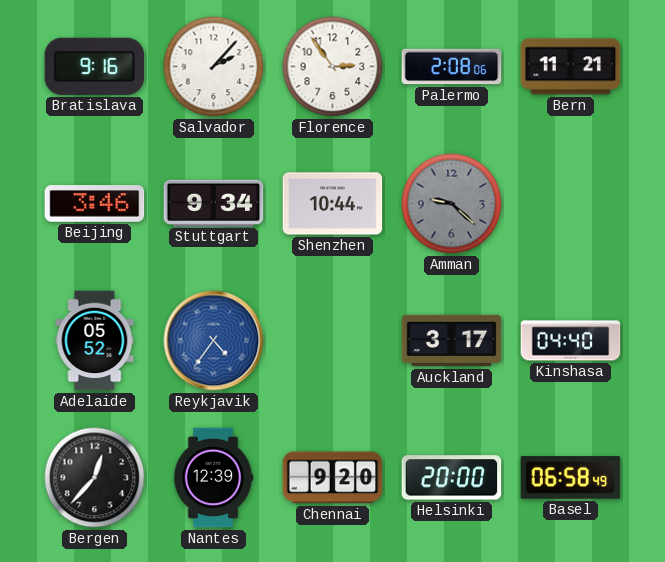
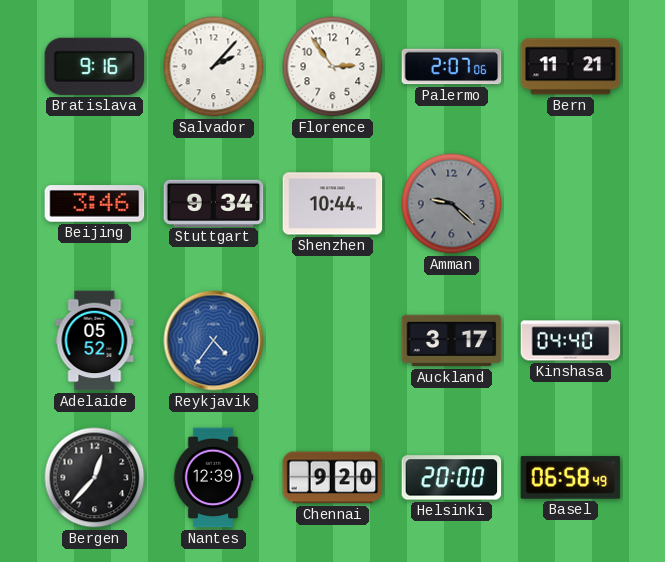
Palermo: 2:08 -> 2:07 (452, 67)
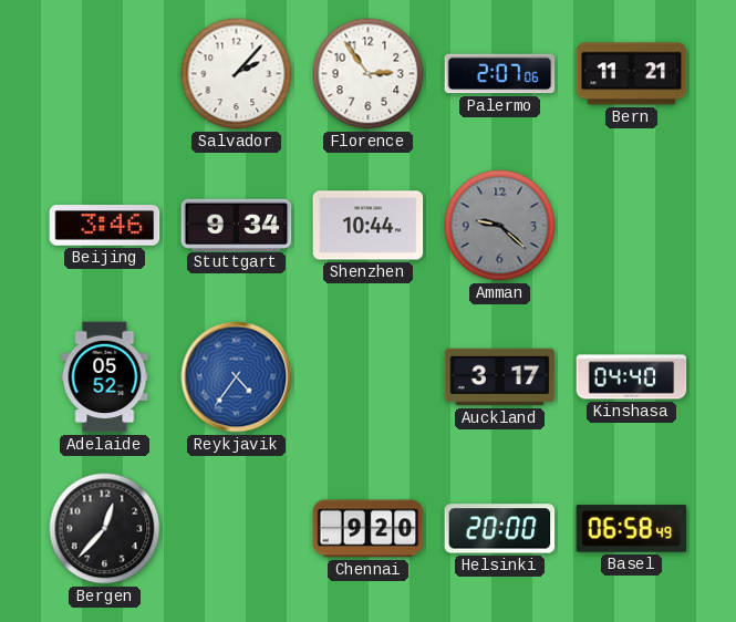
Bratislava: 9:16 -> none (95, 66)
Nantes: 12:39 -> none (213, 478)
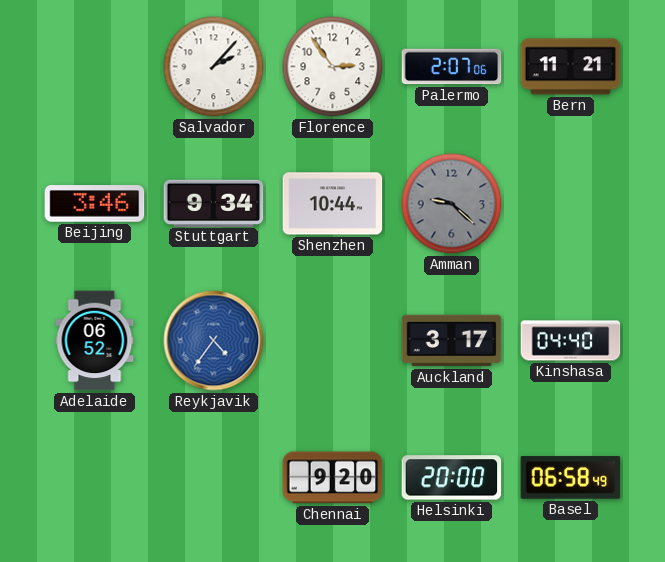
Adelaide: 05:52 -> 06:52 (95, 341)
Bergen: 12:37 -> none (105, 529)
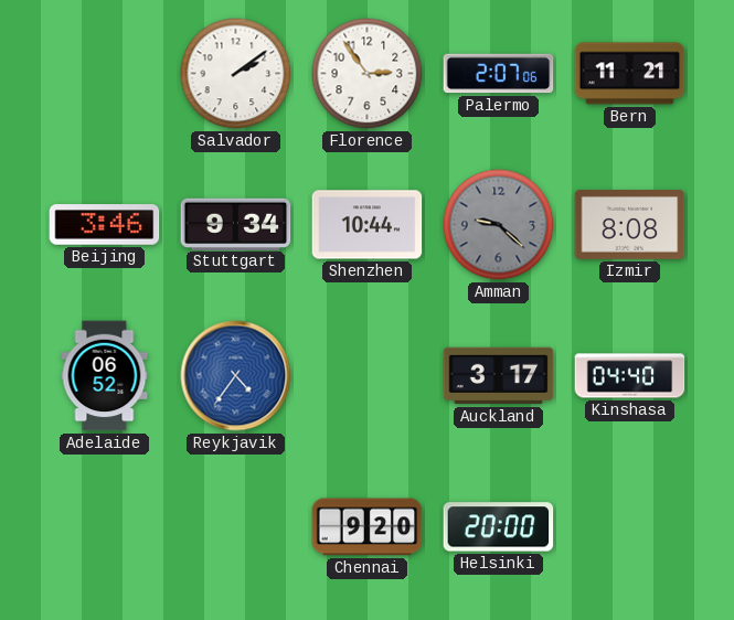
Salvador: 2:07 -> 2:09 (236, 74)
Izmir: none -> 8:08 (630, 225)
Basel: 06:58 -> none (571, 478)
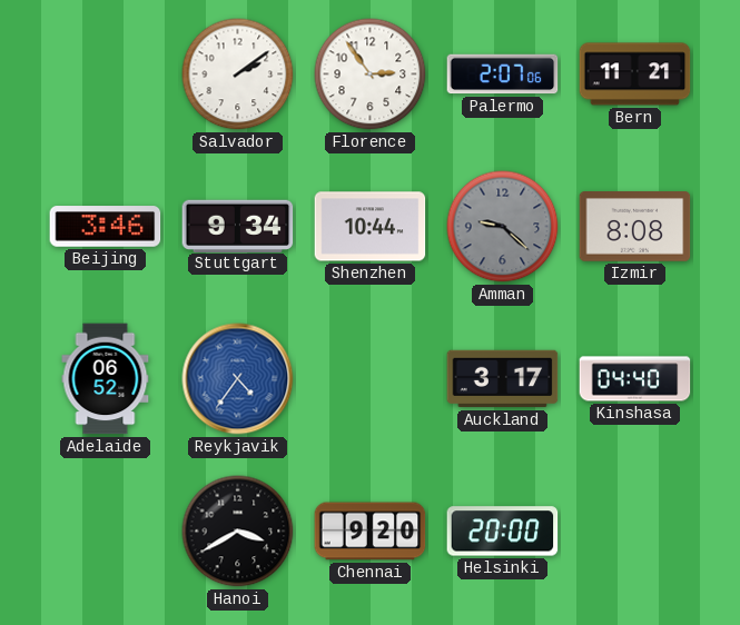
Hanoi: none -> 3:40 (238, 532)
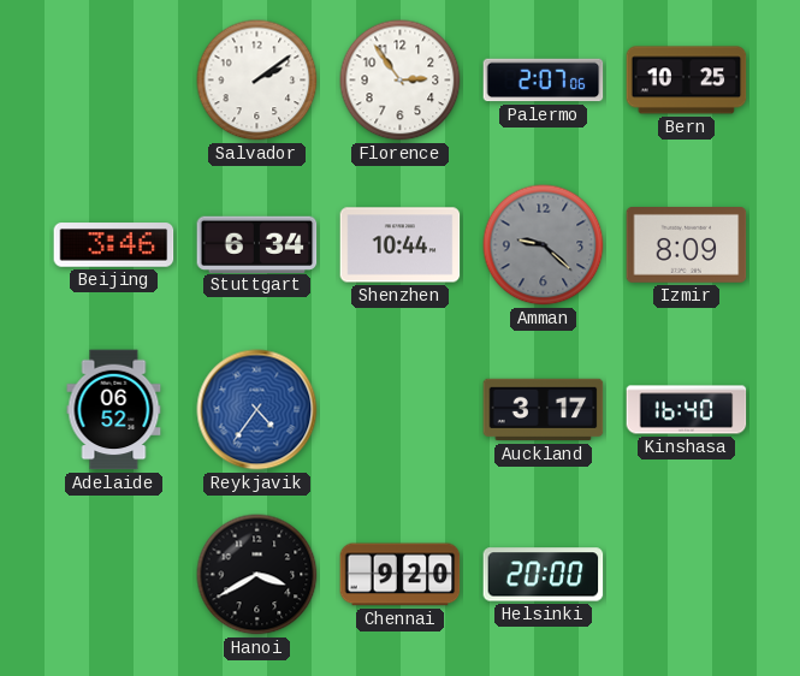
Bern: 11:21 -> 10:25 (687, 81)
Stuttgart: 9:34 -> 6:34 (257, 244)
Izmir: 8:08 -> 8:09 (687, 245)
Kinshasa: 04:40 -> 16:40 (687, 410)
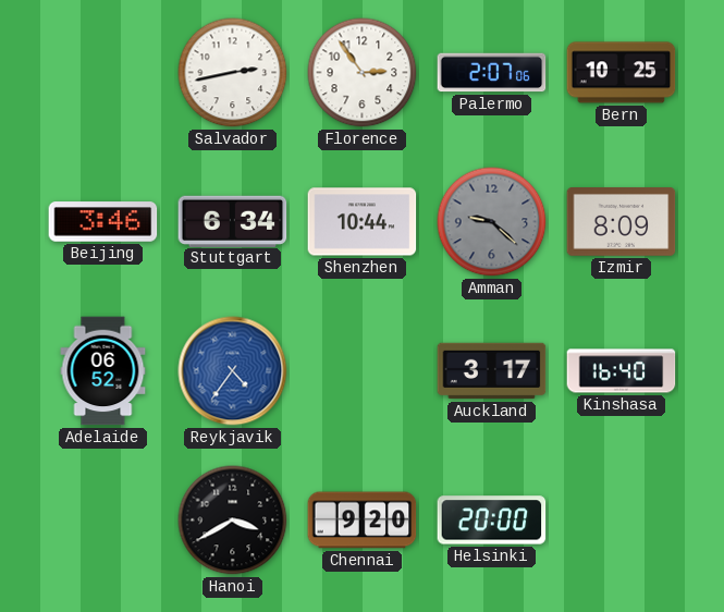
Salvador: 2:09 -> 2:43 (233, 73)
